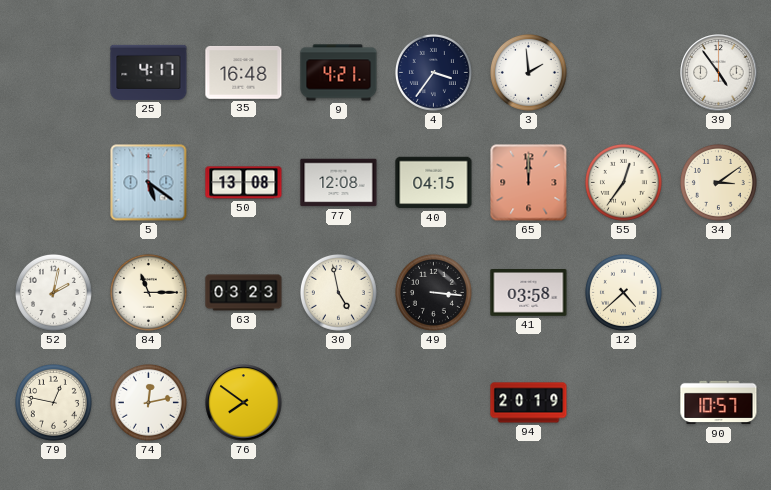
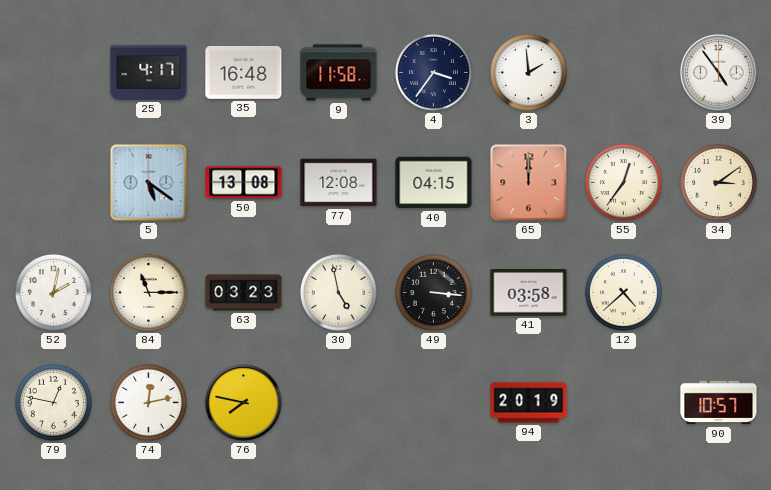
9: 4:21 -> 11:58 (339, 73)
76: 7:51 -> 7:47 (244, 403)
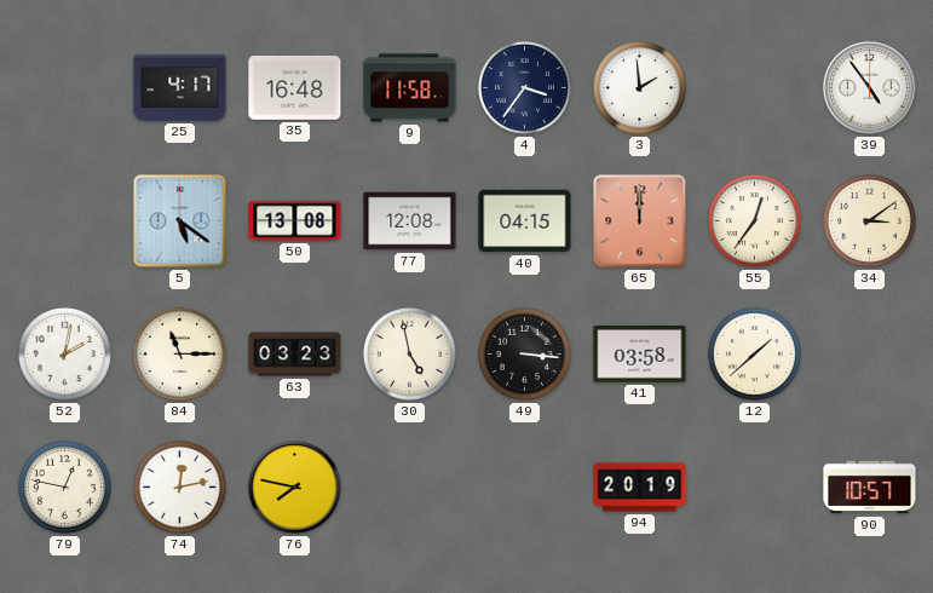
12: 4:38 -> 1:38 (754, 353)
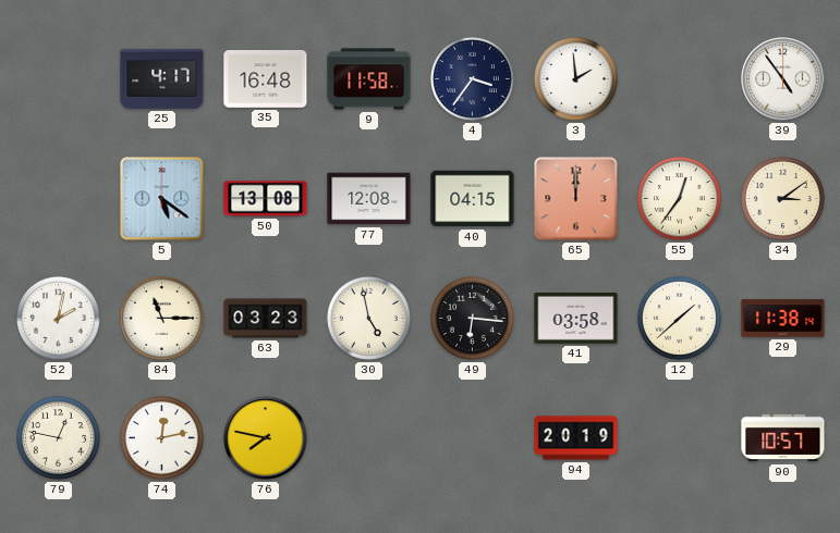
49: 3:16 -> 6:16 (472, 318)
29: none -> 11:38 (783, 319)
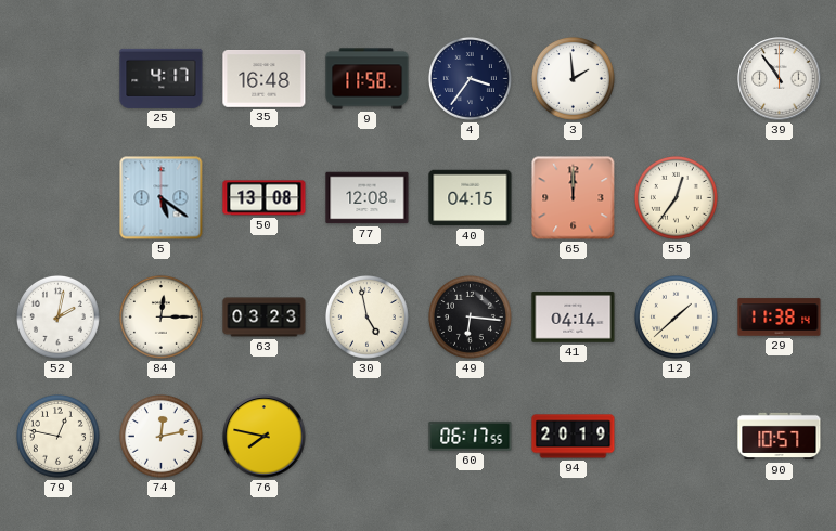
39: 4:54 -> 10:54 (780, 79)
34: 3:09 -> none (782, 198)
84: 11:15 -> 12:15 (160, 316)
41: 03:58 -> 04:14 (574, 318)
60: none -> 06:17 (471, 436)
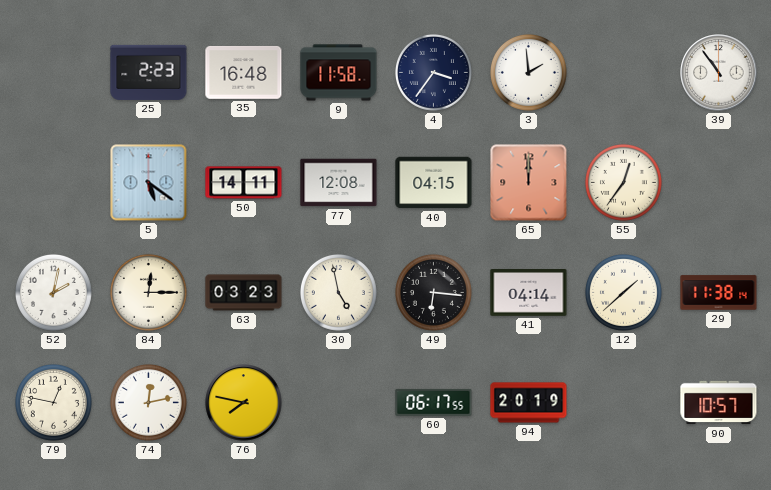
25: 4:17 -> 2:23 (149, 72)
50: 13:08 -> 14:11 (244, 183)
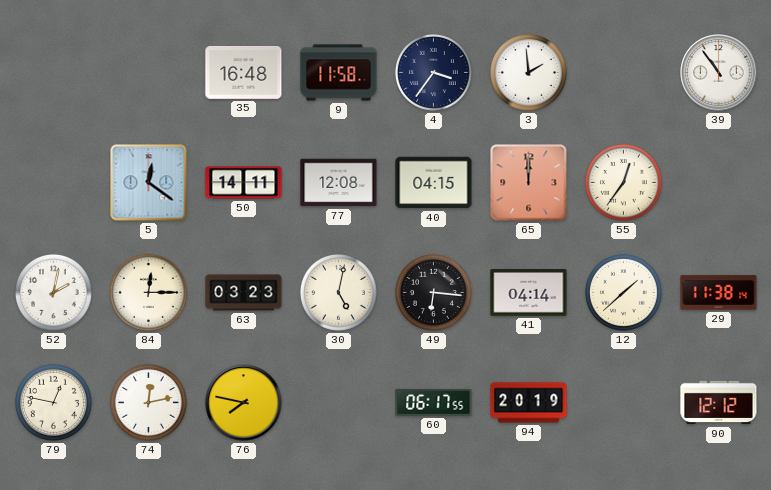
25: 2:23 -> none (149, 72)
5: 5:21 -> 12:21 (149, 183)
30: 4:58 -> 5:02 (338, 292)
90: 10:57 -> 12:12 (719, 403)
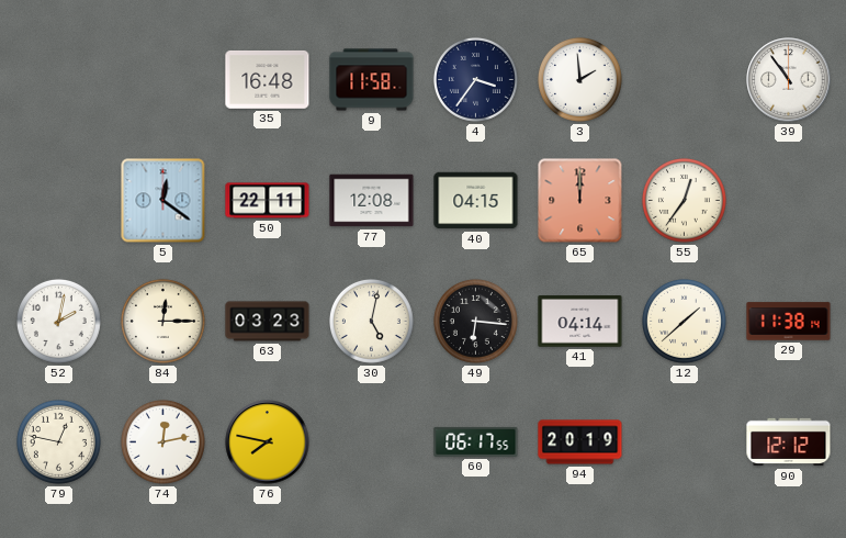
50: 14:11 -> 22:11 (268, 201)
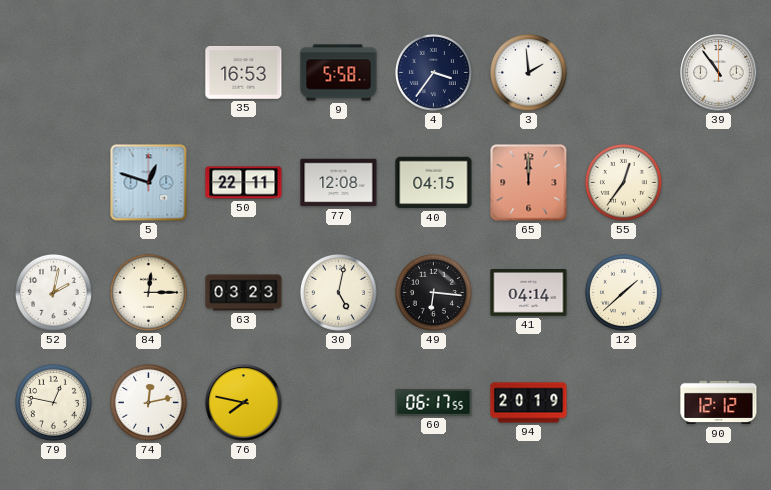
35: 16:48 -> 16:53 (244, 73)
9: 11:58 -> 5:58 (339, 73)
5: 12:21 -> 12:48 (149, 183)
29: 11:38 -> none (789, 322)
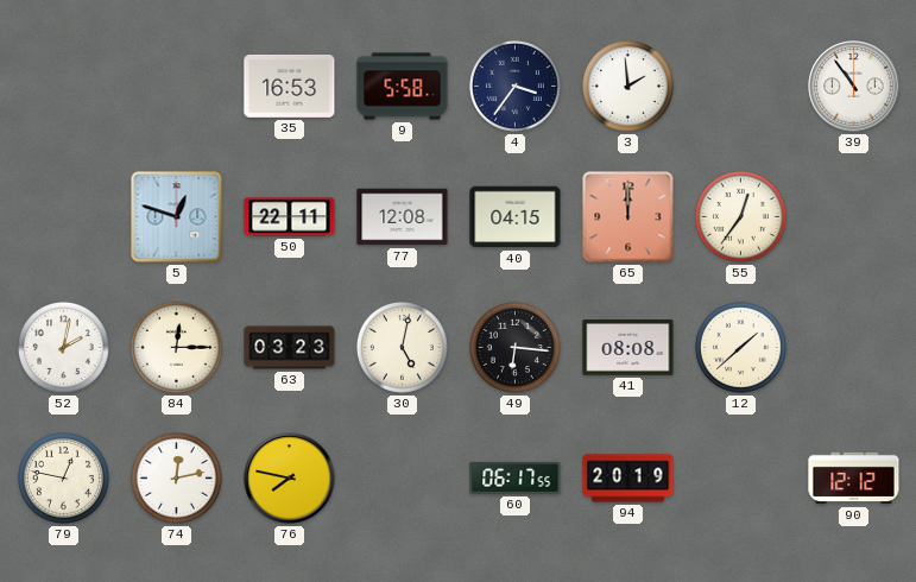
41: 04:14 -> 08:08 (628, 348)
